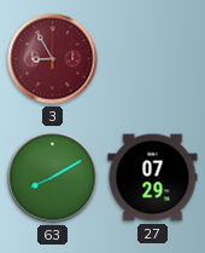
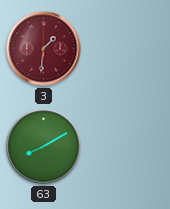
3: 8:55 -> 1:31 (44, 49)
27: 07:29 -> none (153, 178)
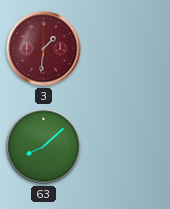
63: 8:10 -> 8:08 (44, 147)
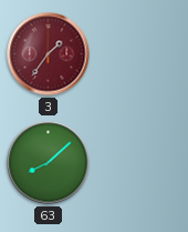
3: 1:31 -> 1:36 (49, 54)
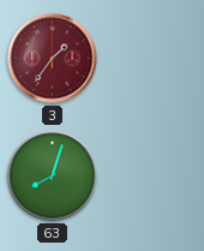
63: 8:08 -> 8:03 (53, 177)
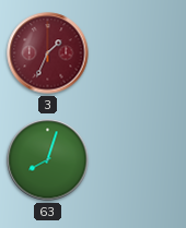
3: 1:36 -> 1:34 (48, 53)
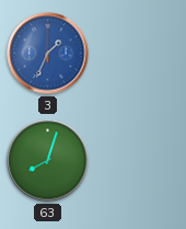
3 dial: burgundy -> blue (48, 54)
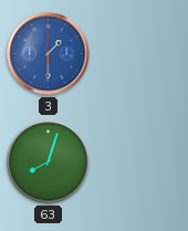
3: 1:34 -> 1:30 (49, 54)
